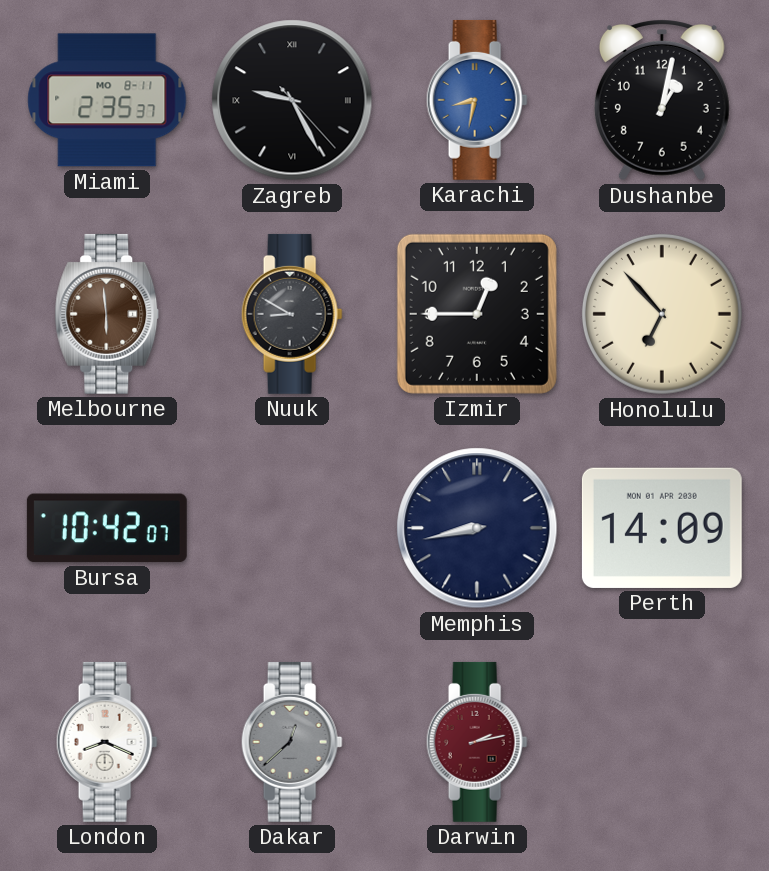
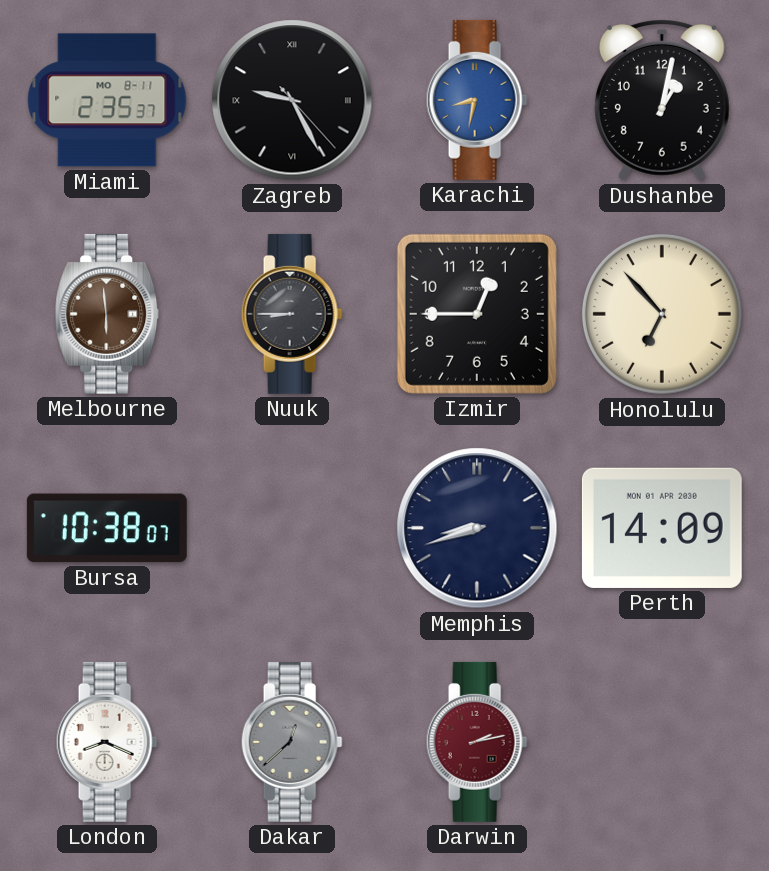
Nuuk: 8:50 -> 8:45 (292, 314)
Bursa: 10:42 -> 10:38 (107, 528)
Memphis: 8:43 -> 8:42 (477, 528)
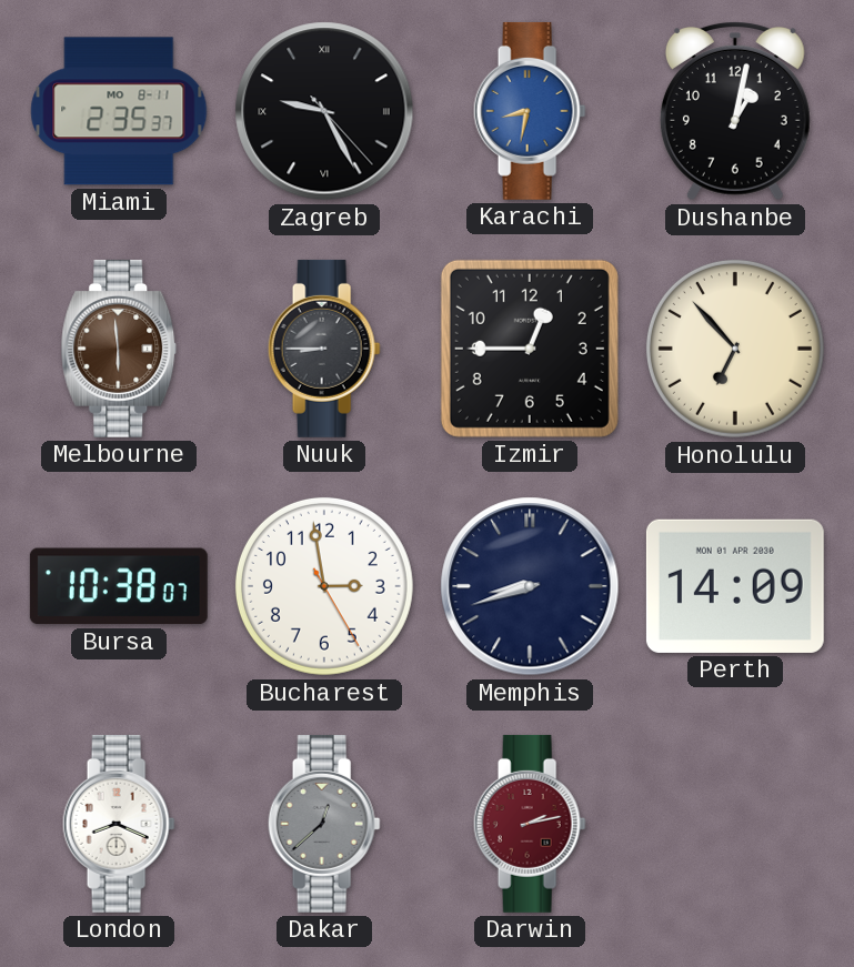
Bucharest: none -> 2:58 (324, 586)
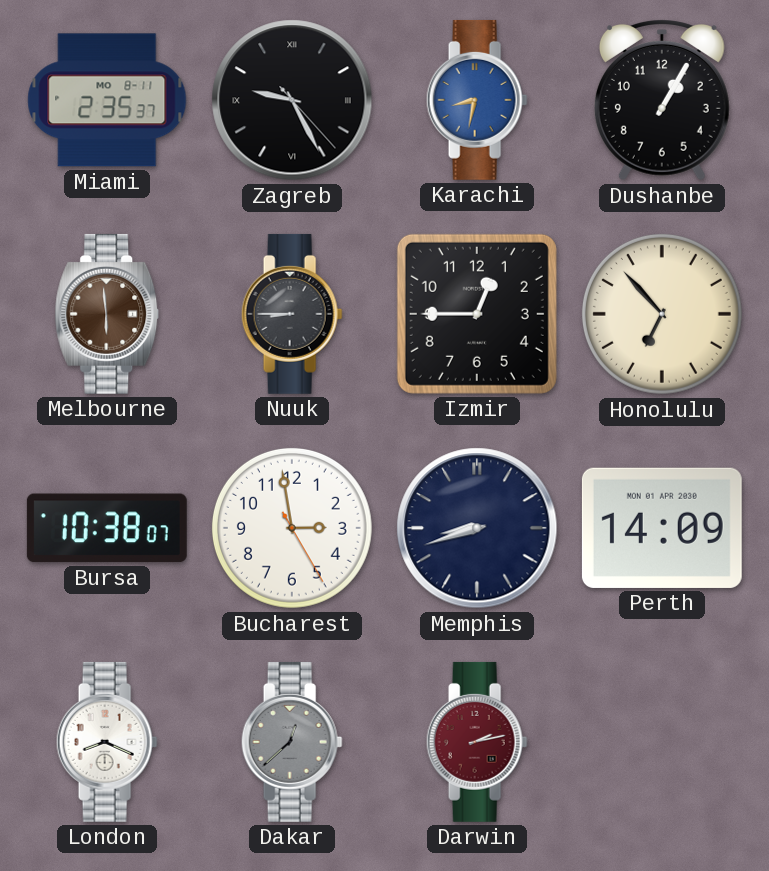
Dushanbe: 1:02 -> 1:05 (662, 101)
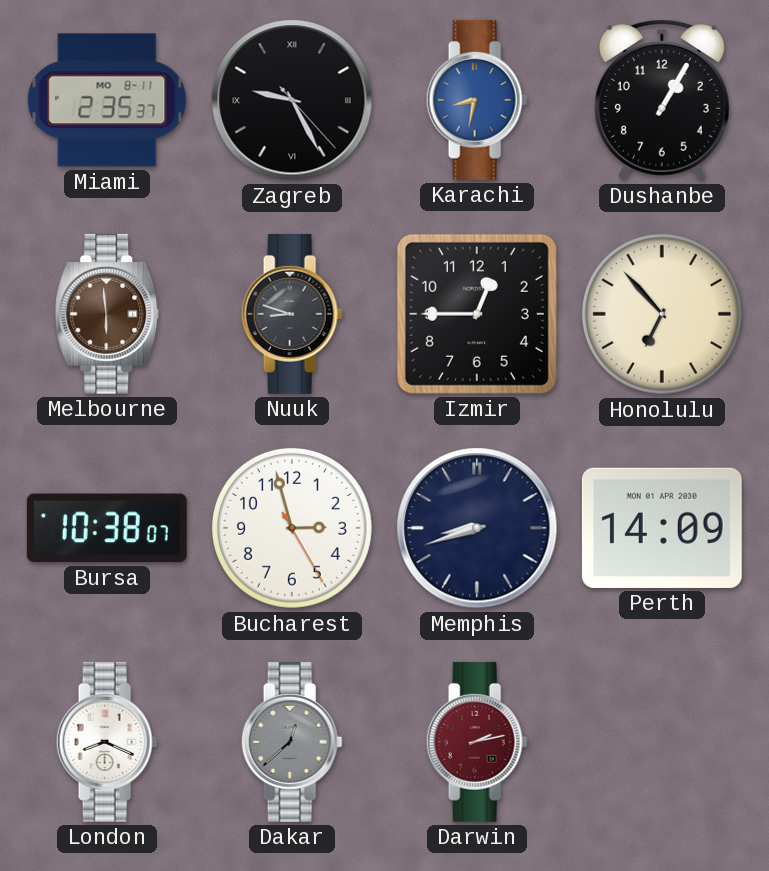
Nuuk: 8:45 -> 8:48 (292, 314)
Bucharest: 2:58 -> 2:57 (292, 528)
